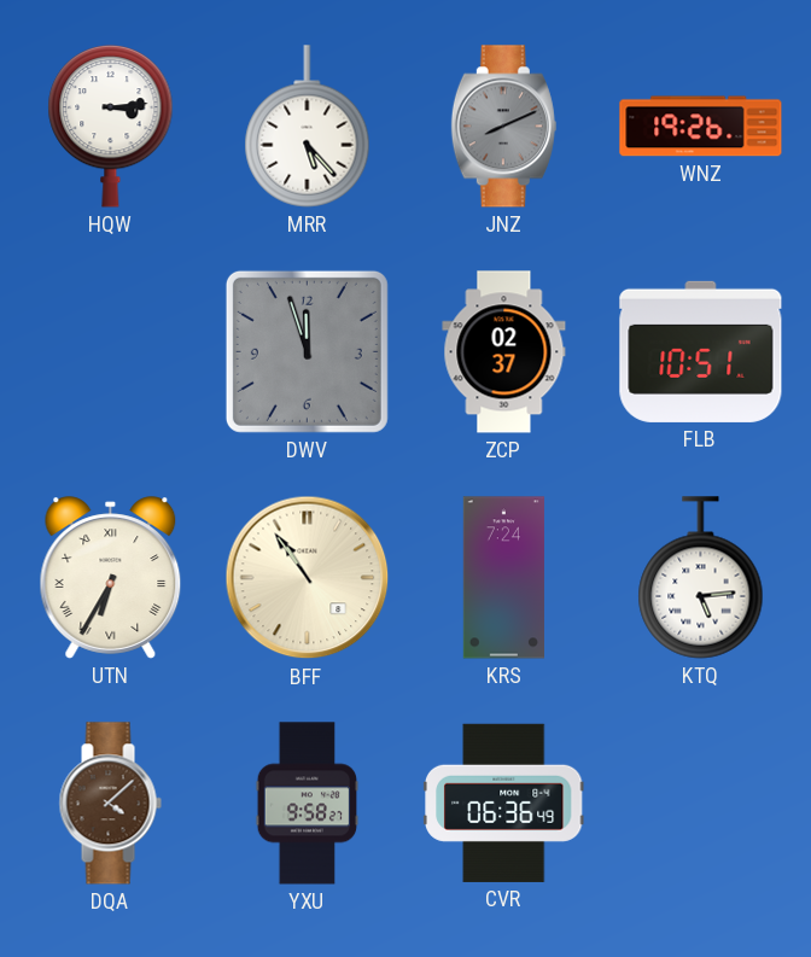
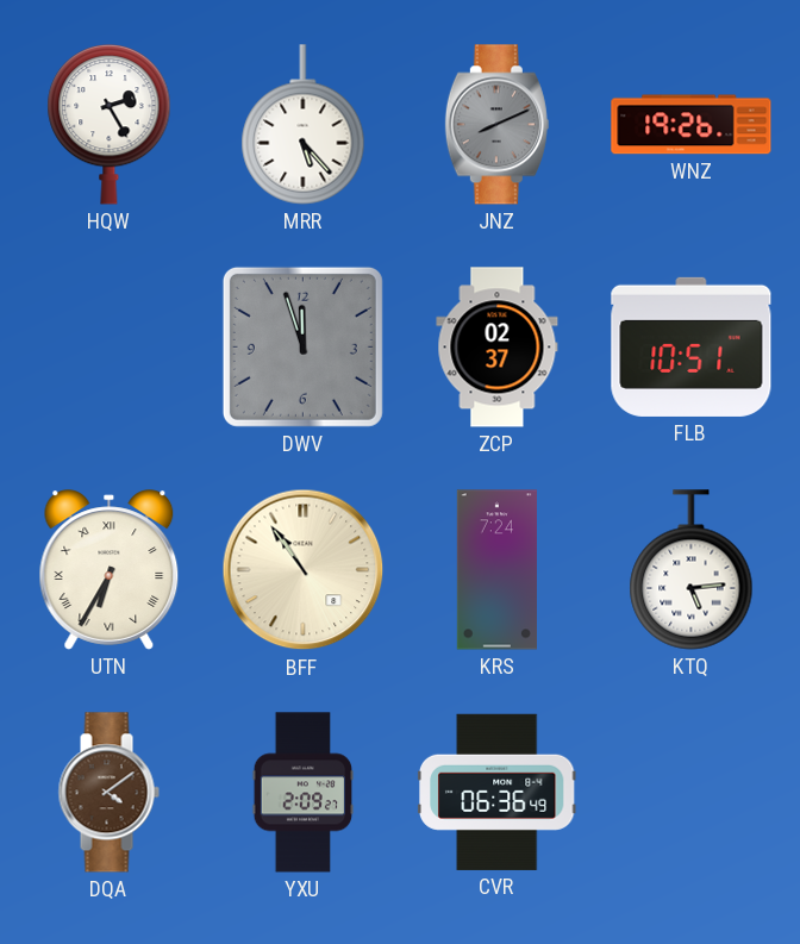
HQW: 3:14 -> 2:25 (110, 124)
DQA: 4:08 -> 4:09 (108, 793)
YXU: 9:58 -> 2:09 (304, 793)
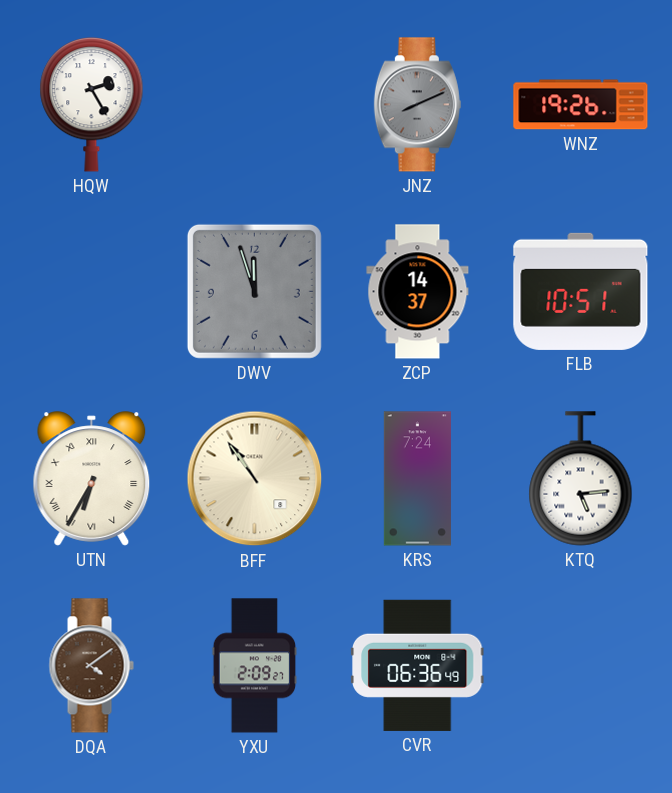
MRR: 5:23 -> none (304, 125)
ZCP: 02:37 -> 14:37 (418, 292)
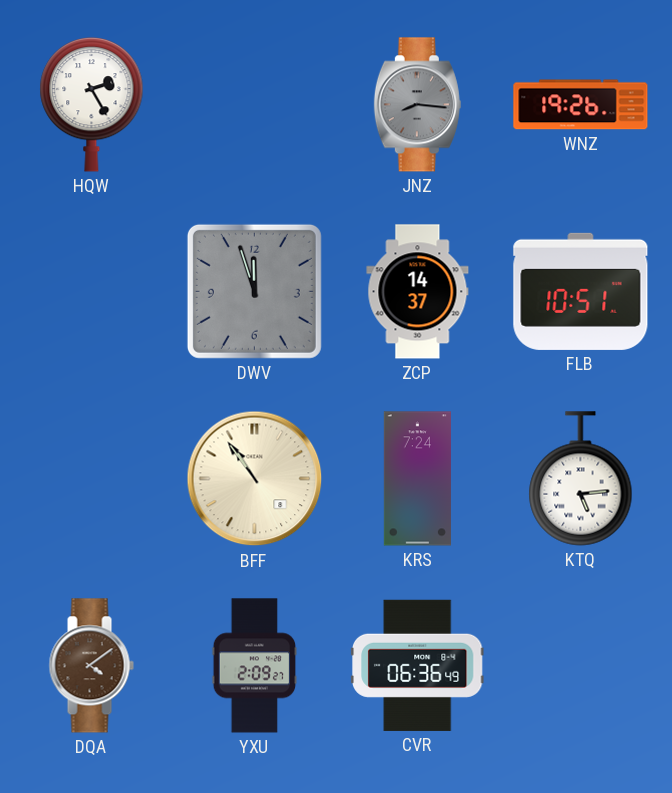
JNZ: 8:11 -> 8:16 (417, 105)
UTN: 6:35 -> none (92, 479)
